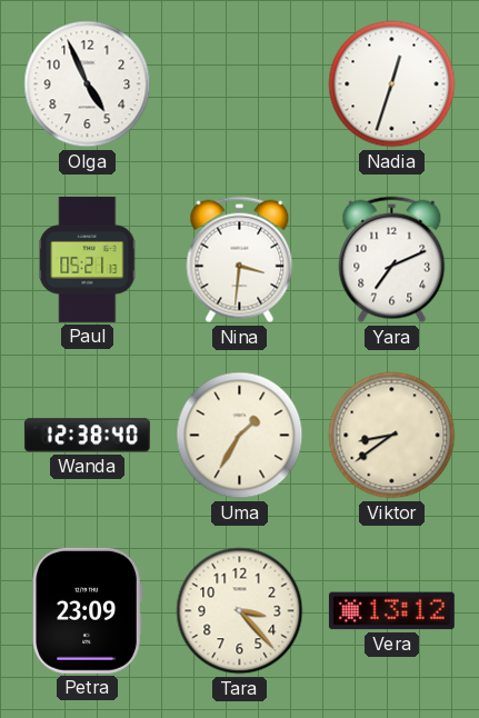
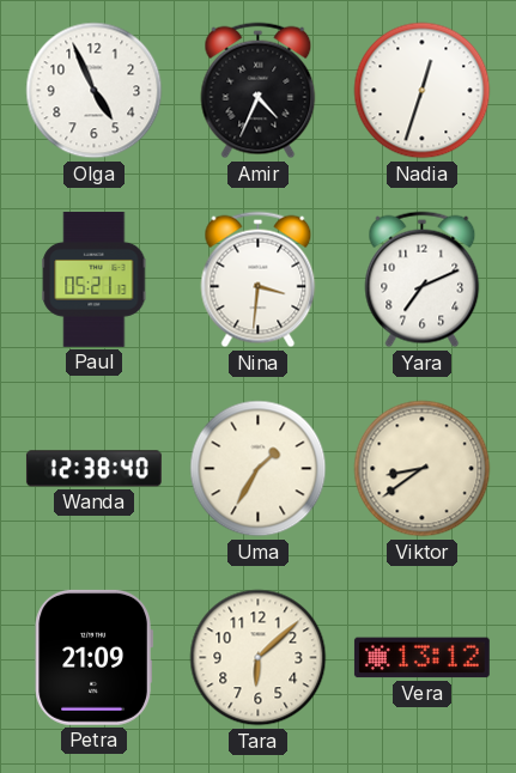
Amir: none -> 4:34 (259, 91)
Petra: 23:09 -> 21:09 (93, 657)
Tara: 3:23 -> 6:08 (259, 658)
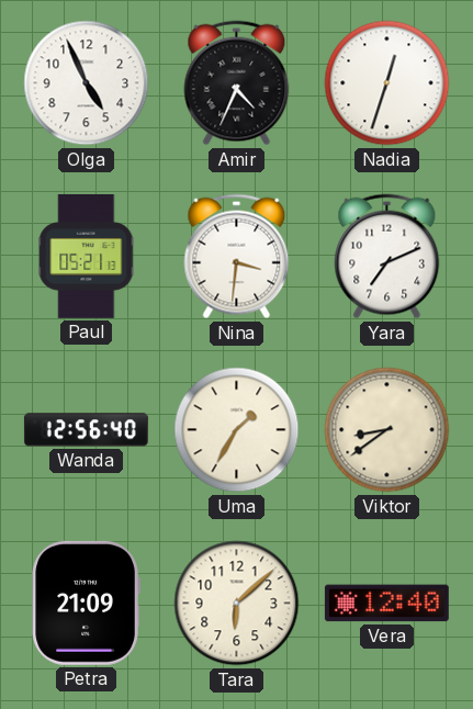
Wanda: 12:38 -> 12:56 (86, 430)
Vera: 13:12 -> 12:40 (386, 604)
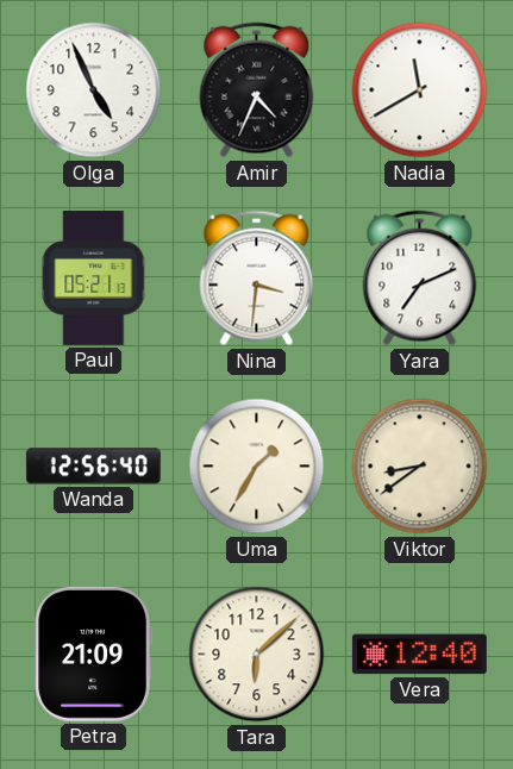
Nadia: 12:33 -> 11:40 (420, 90)
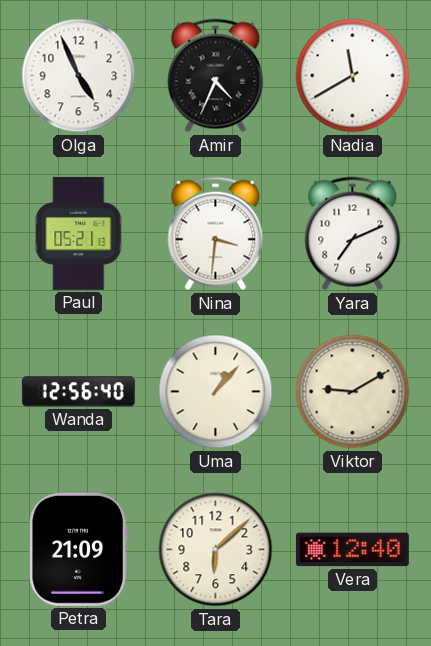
Uma: 1:35 -> 1:07 (216, 392)
Viktor: 8:39 -> 9:10 (353, 392)
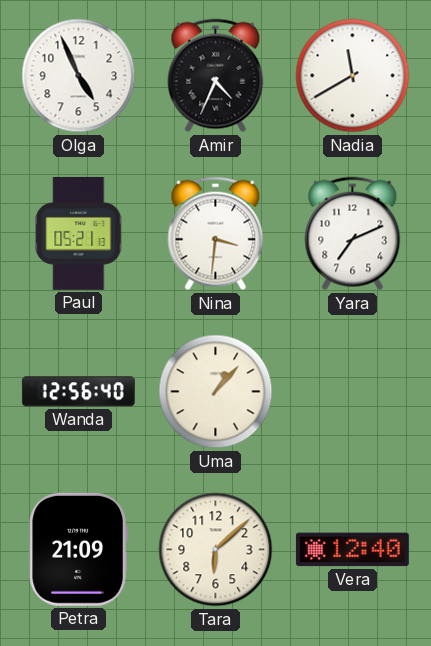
Viktor: 9:10 -> none (353, 392)
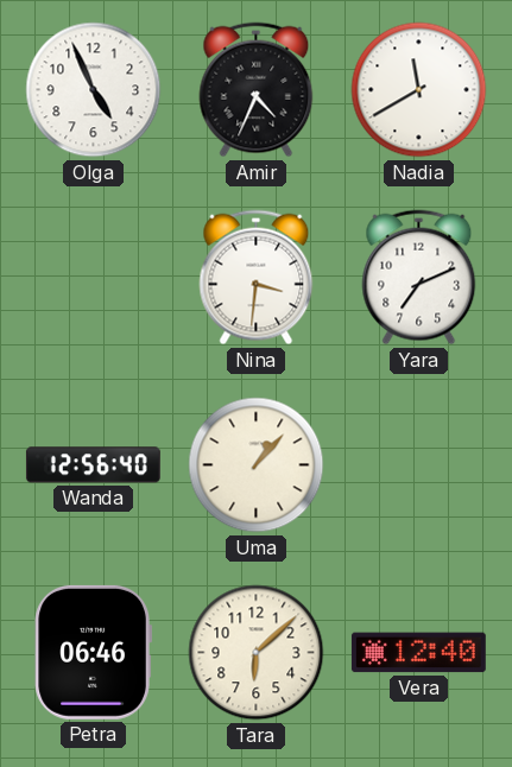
Paul: 05:21 -> none (79, 233)
Petra: 21:09 -> 06:46 (93, 652)
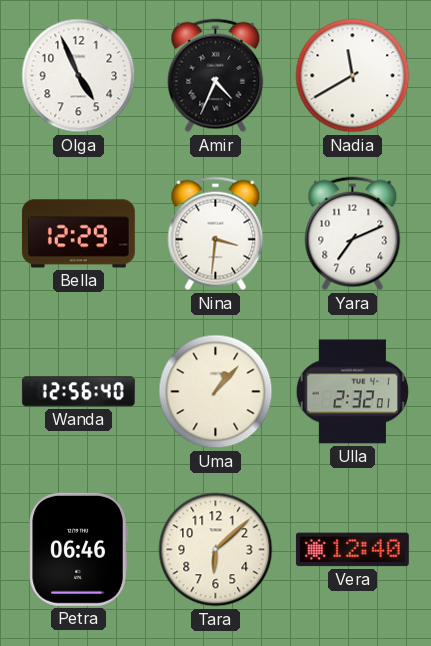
Bella: none -> 12:29 (78, 234)
Ulla: none -> 2:32 (352, 392)
